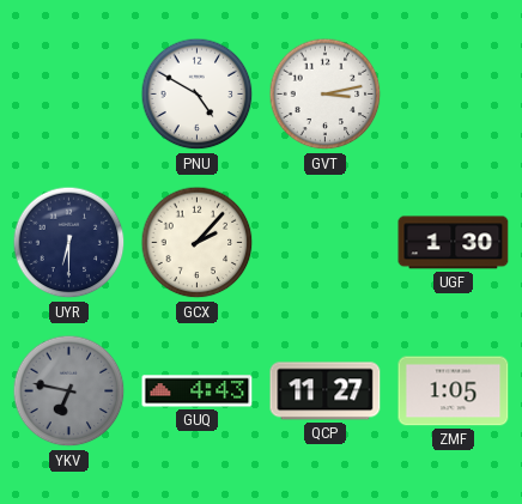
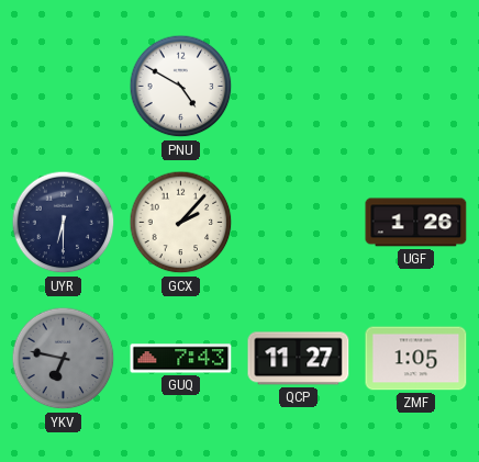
GVT: 3:13 -> none (326, 95)
UGF: 1:30 -> 1:26 (416, 223)
GUQ: 4:43 -> 7:43 (181, 359)
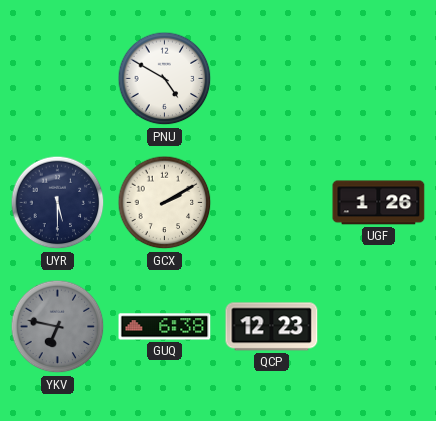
UYR: 6:30 -> 5:30 (58, 203)
GCX: 2:07 -> 2:10 (165, 203)
GUQ: 7:43 -> 6:38 (165, 327)
QCP: 11:27 -> 12:23 (272, 327)
ZMF: 1:05 -> none (416, 359)
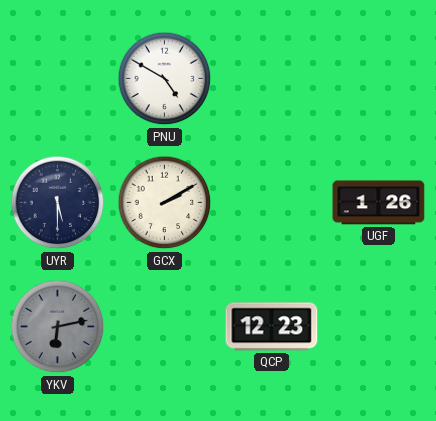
YKV: 6:47 -> 6:13 (58, 327)
GUQ: 6:38 -> none (165, 327)
